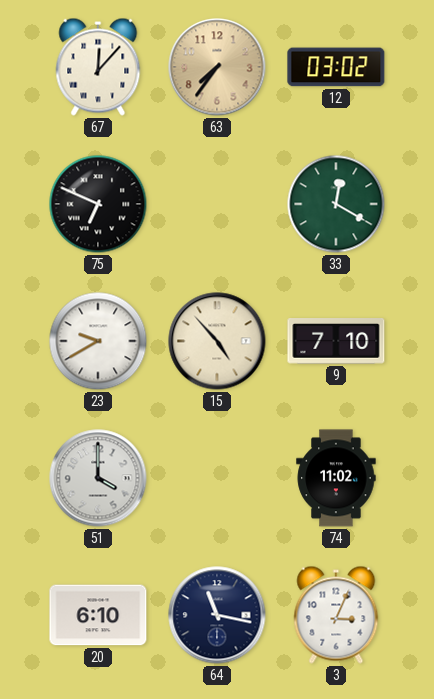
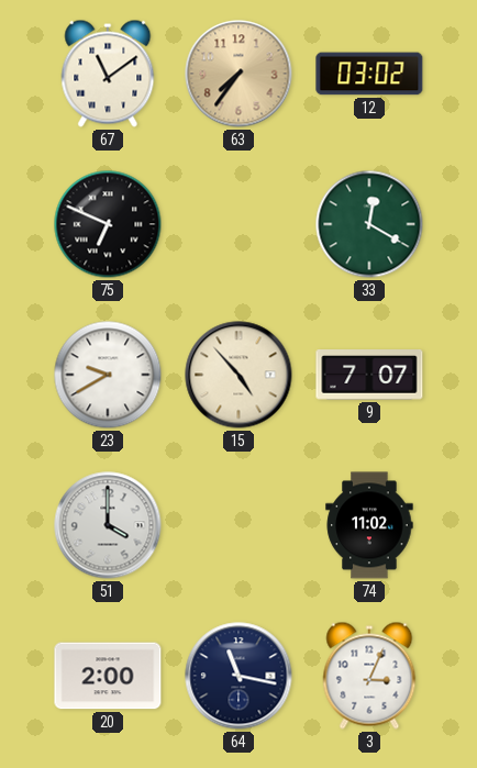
67: 12:07 -> 11:09 (108, 74)
9: 7:10 -> 7:07 (369, 375)
20: 6:10 -> 2:00 (108, 676)
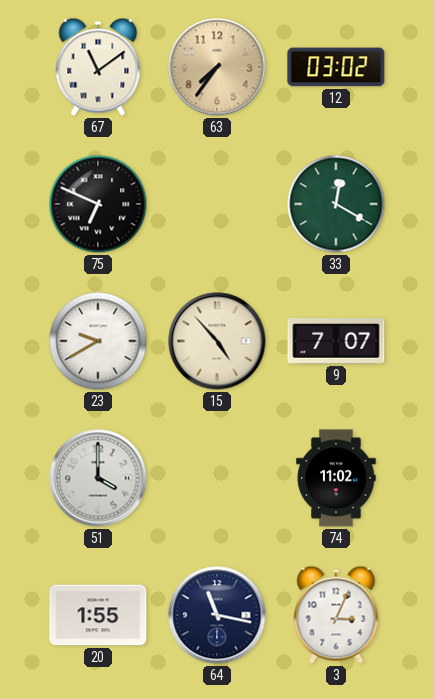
20: 2:00 -> 1:55 (98, 615)
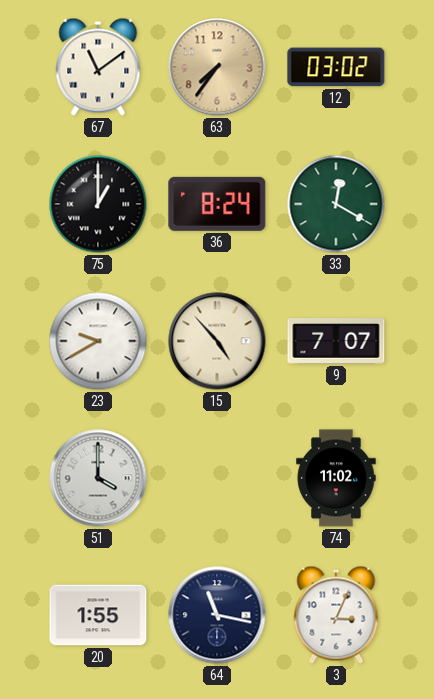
75: 6:49 -> 1:00 (98, 204)
36: none -> 8:24 (217, 204)
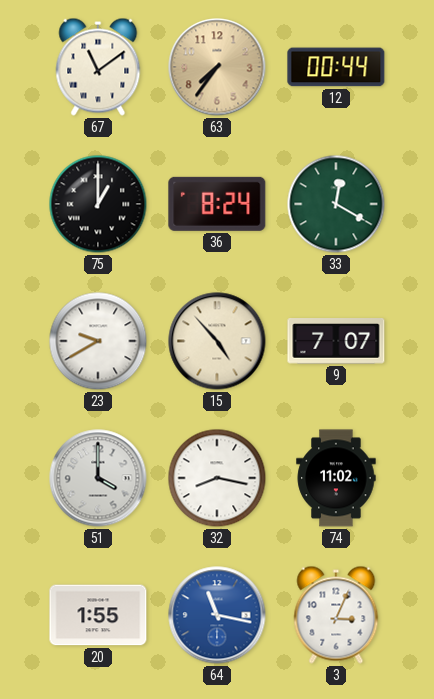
12: 03:02 -> 00:44 (336, 67)
32: none -> 8:17 (217, 478)
64 dial: navy -> blue (217, 615)
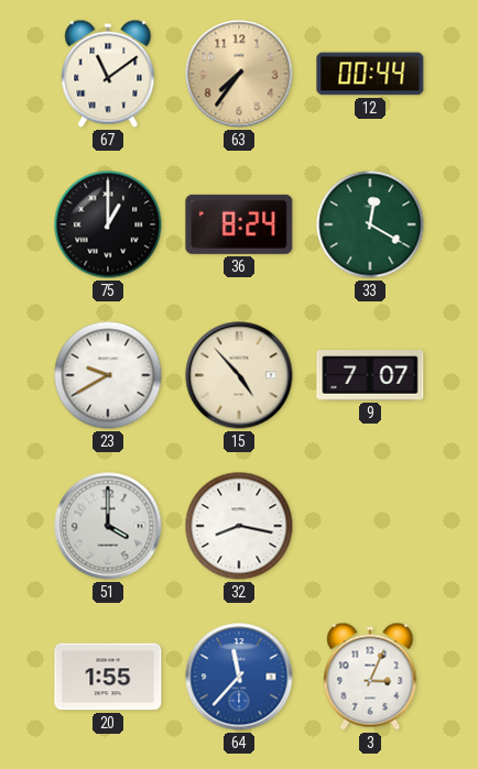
74: 11:02 -> none (336, 478)
64: 11:17 -> 11:37 (239, 677)
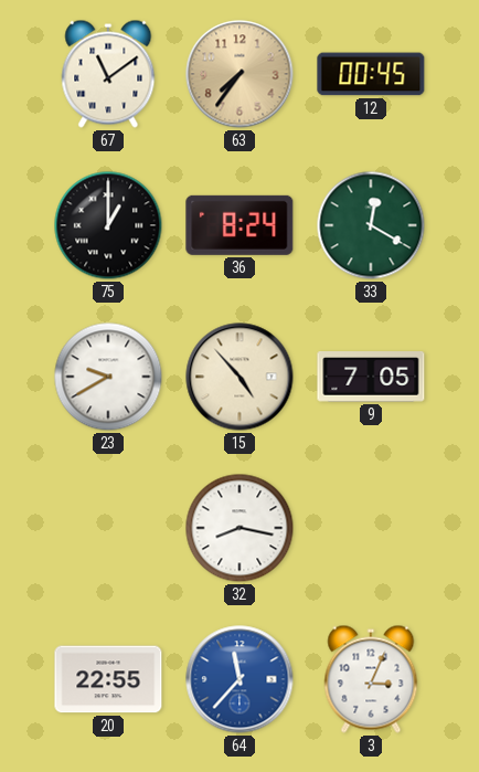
12: 00:44 -> 00:45 (371, 74)
9: 7:07 -> 7:05 (371, 377)
51: 4:00 -> none (108, 526)
20: 1:55 -> 22:55 (108, 679)
